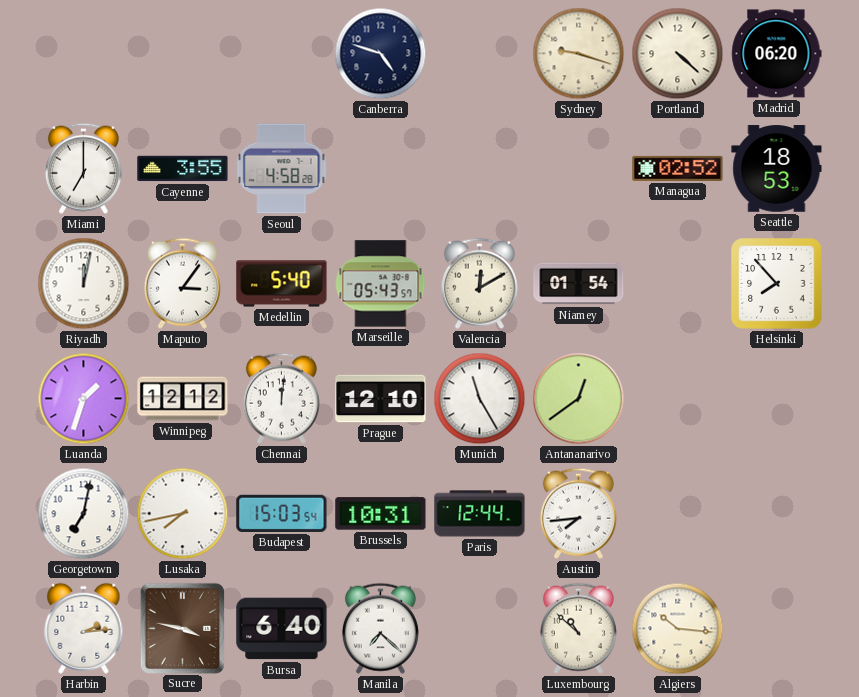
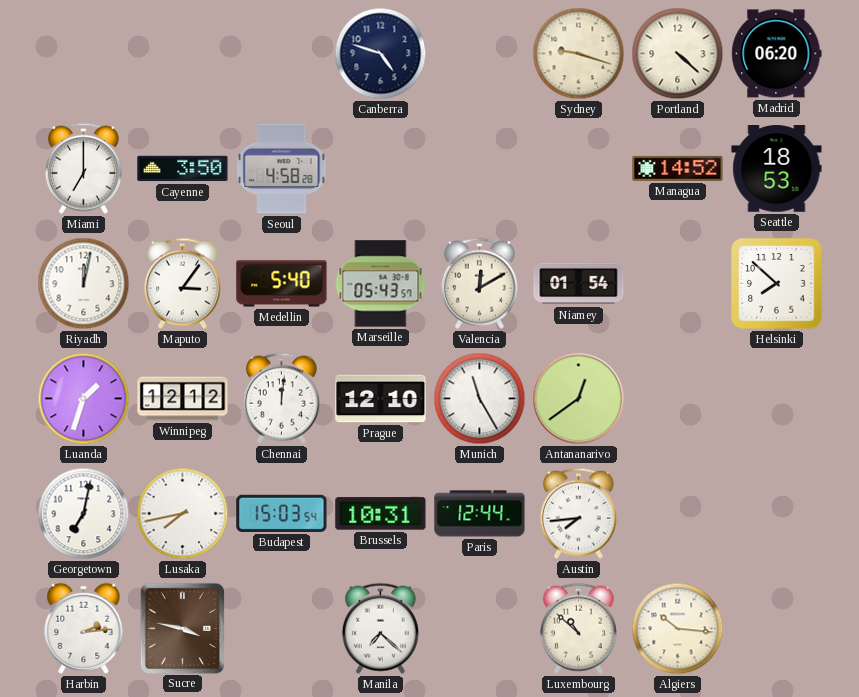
Cayenne: 3:55 -> 3:50 (183, 169)
Managua: 02:52 -> 14:52 (678, 168)
Helsinki: 7:53 -> 7:52 (777, 284)
Bursa: 6:40 -> none (282, 629)
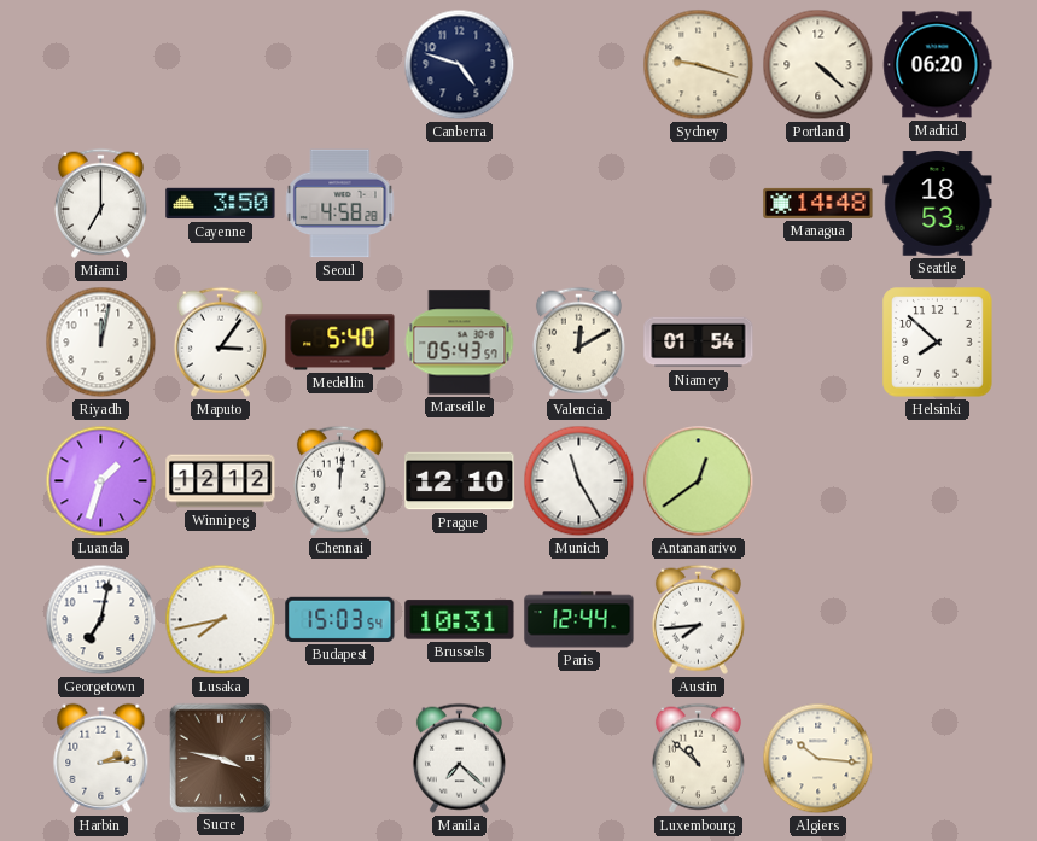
Managua: 14:52 -> 14:48 (818, 203)
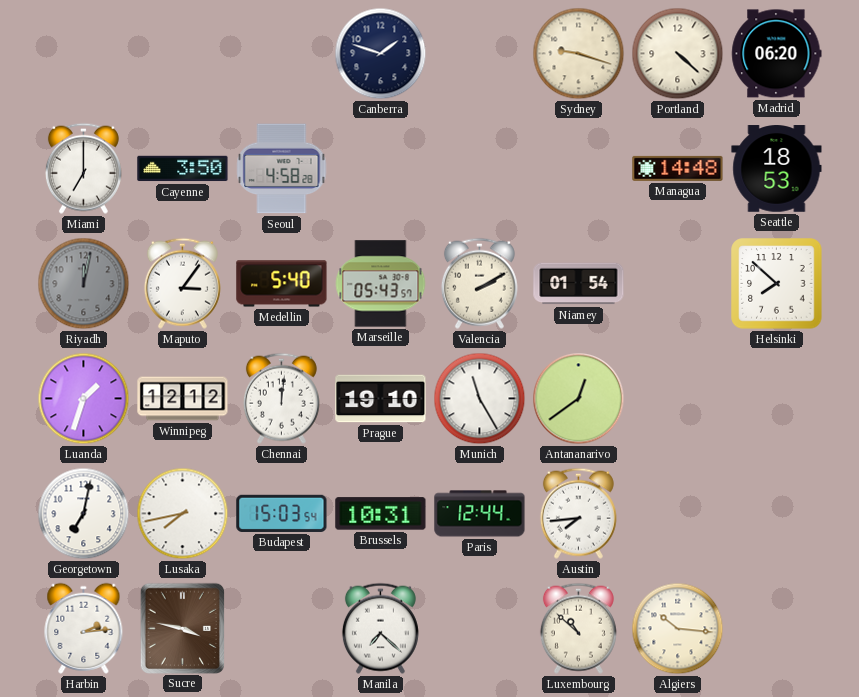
Canberra: 4:48 -> 1:48 (381, 54)
Riyadh dial: white -> grey (84, 284)
Valencia: 12:10 -> 2:10 (479, 283)
Prague: 12:10 -> 19:10 (381, 399)
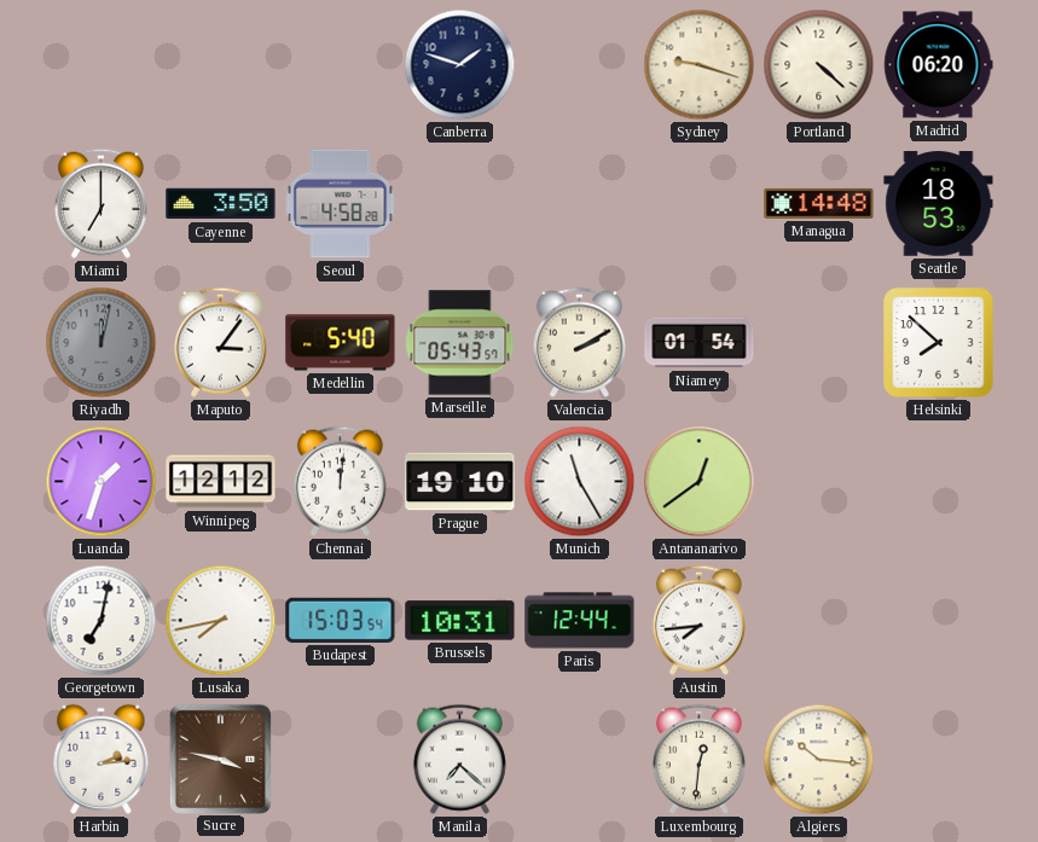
Luxembourg: 10:52 -> 12:31 (698, 759)
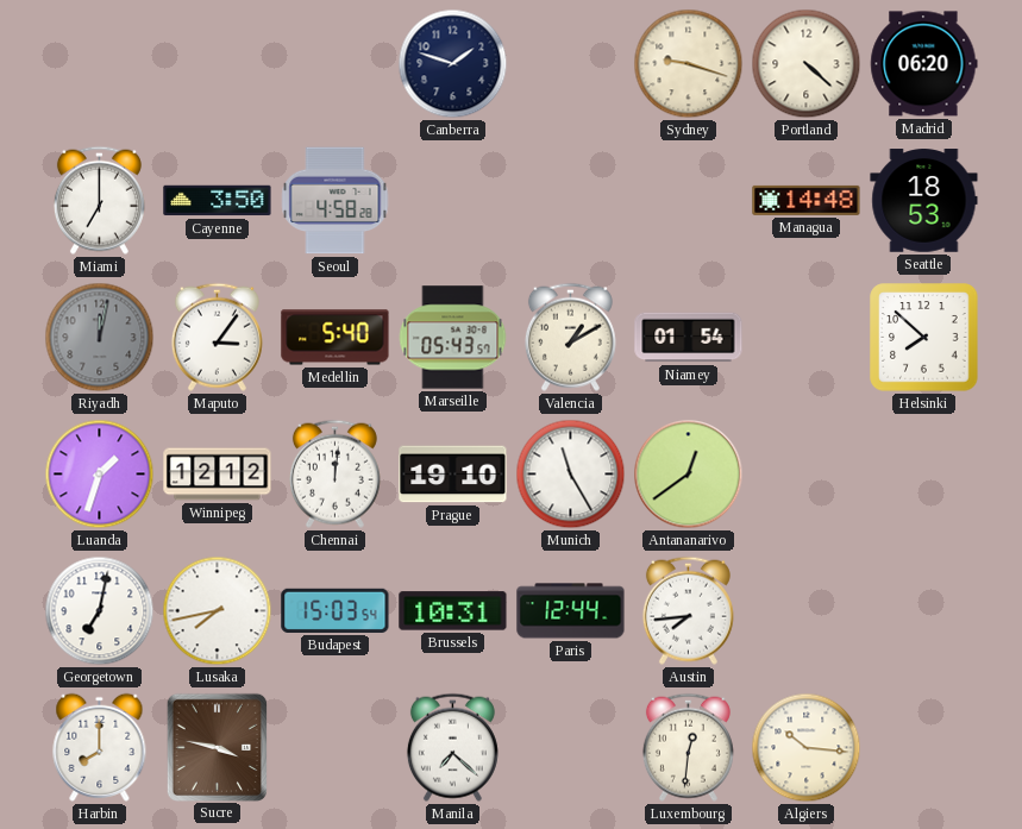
Valencia: 2:10 -> 1:10 (570, 337)
Harbin: 2:14 -> 8:00 (100, 747)
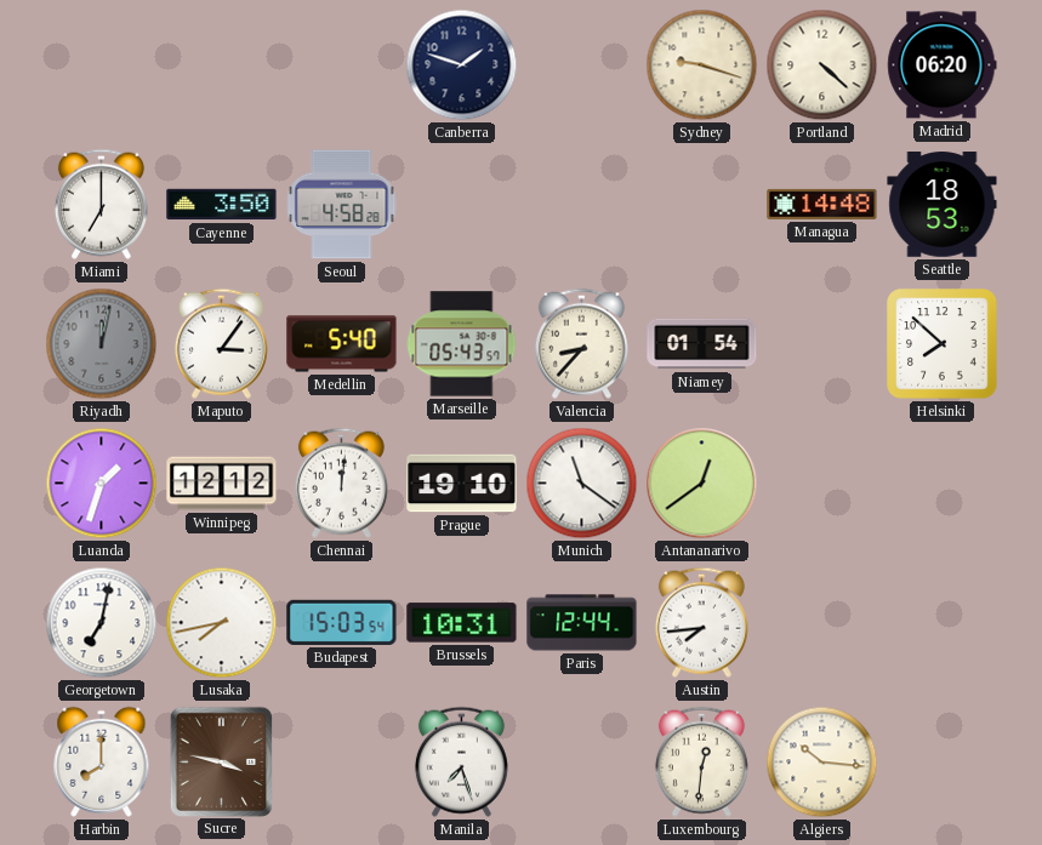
Valencia: 1:10 -> 8:37 (581, 343)
Munich: 11:25 -> 11:21 (582, 484)
Manila: 7:22 -> 7:27 (461, 761)
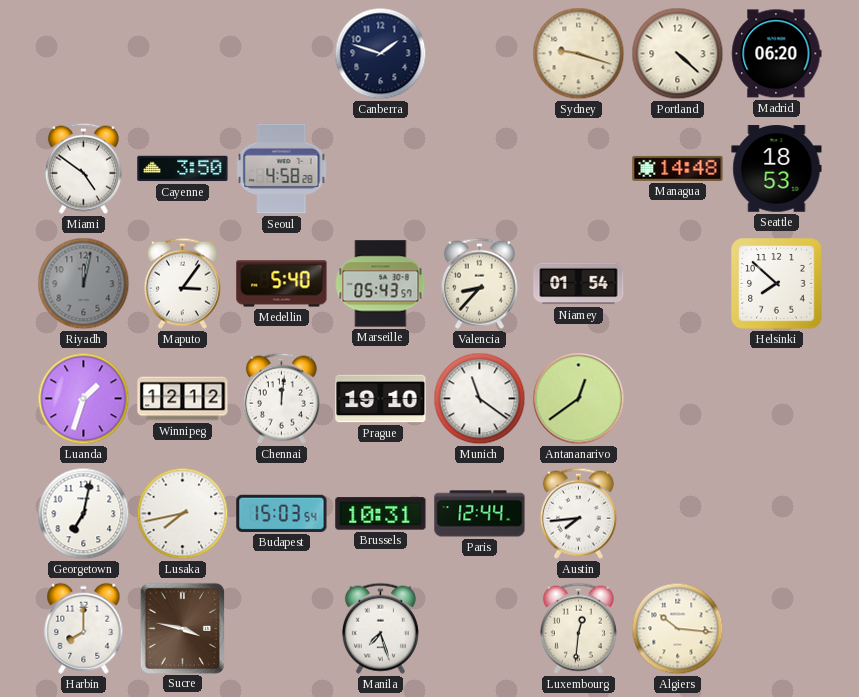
Miami: 7:00 -> 4:51 (83, 168)
